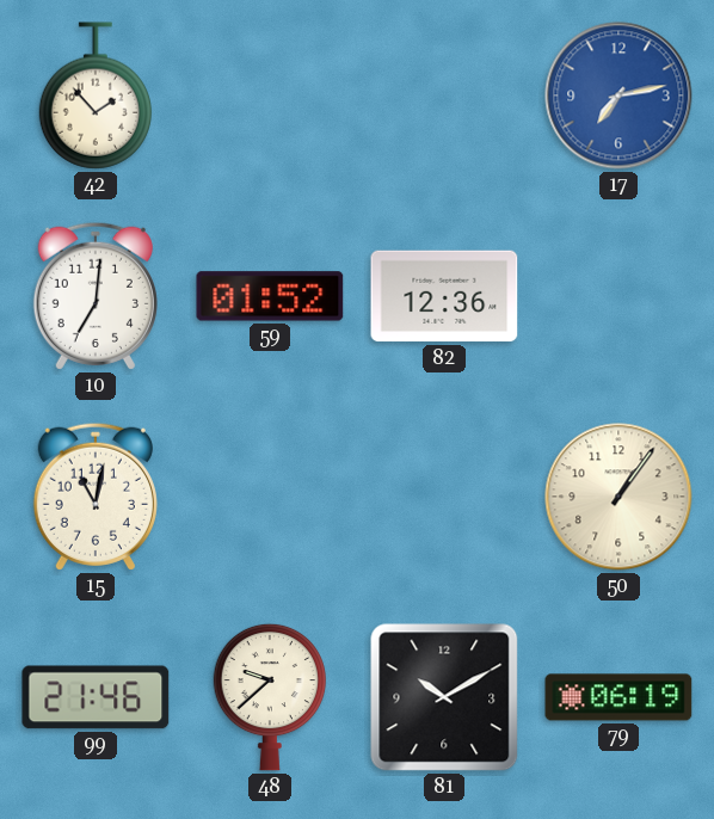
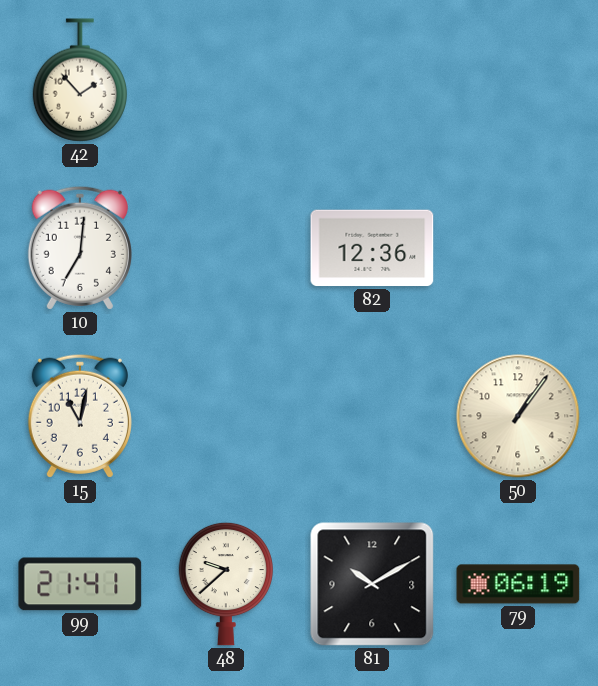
17: 7:13 -> none (618, 96)
59: 01:52 -> none (270, 296)
99: 21:46 -> 21:41 (80, 584)
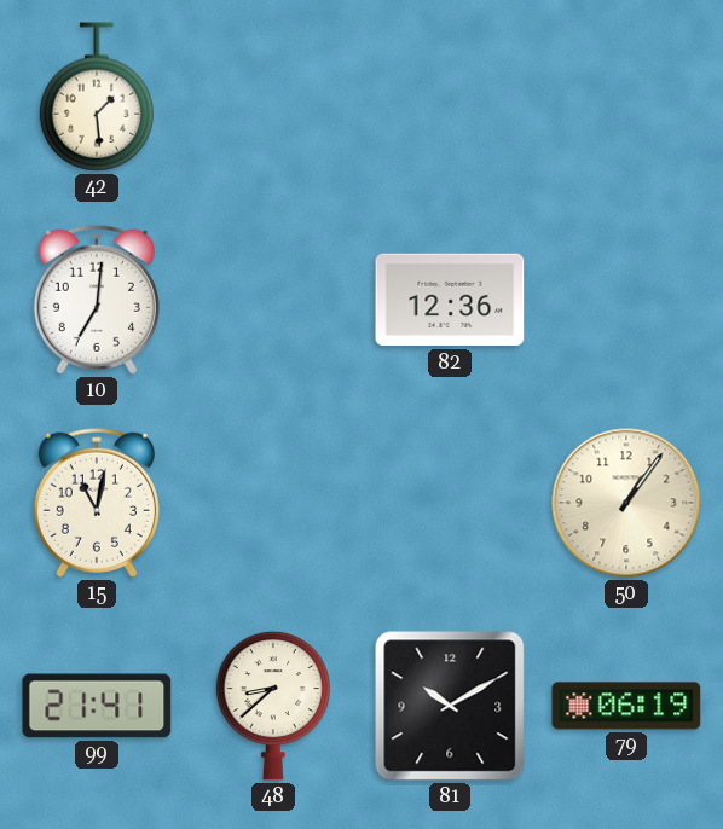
42: 1:53 -> 1:29 (96, 97)
48: 9:38 -> 8:38 (272, 706)
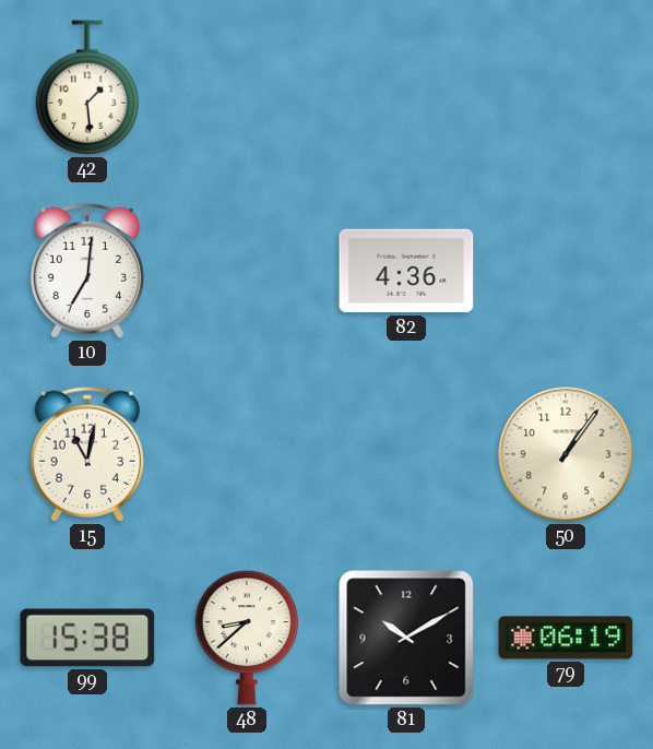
82: 12:36 -> 4:36 (406, 271)
99: 21:41 -> 15:38 (87, 638)
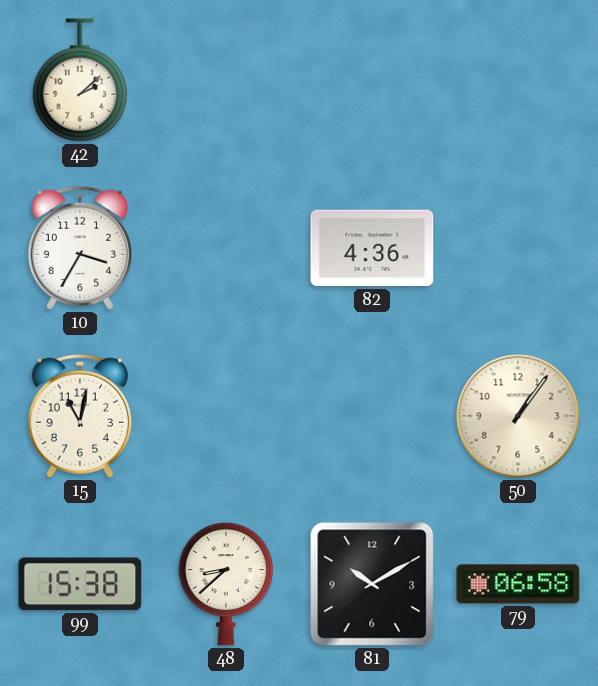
42: 1:29 -> 2:08 (79, 80)
10: 7:01 -> 3:35 (80, 248)
79: 06:19 -> 06:58 (518, 584)
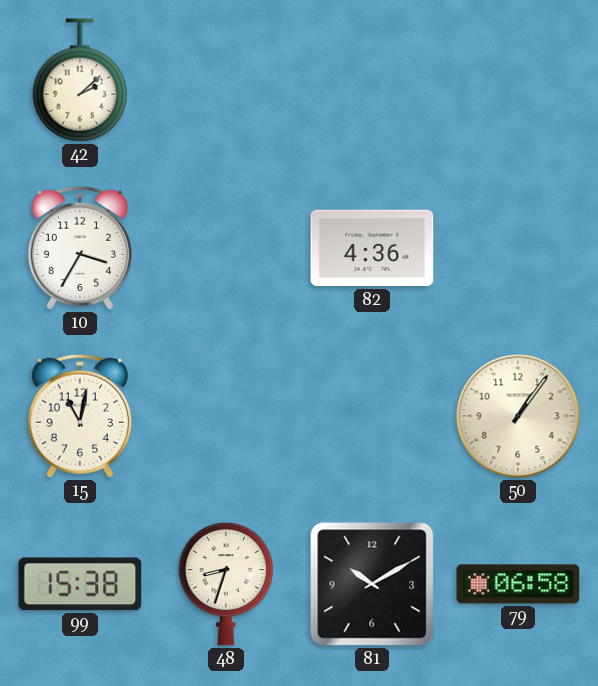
48: 8:38 -> 8:33 (225, 584)
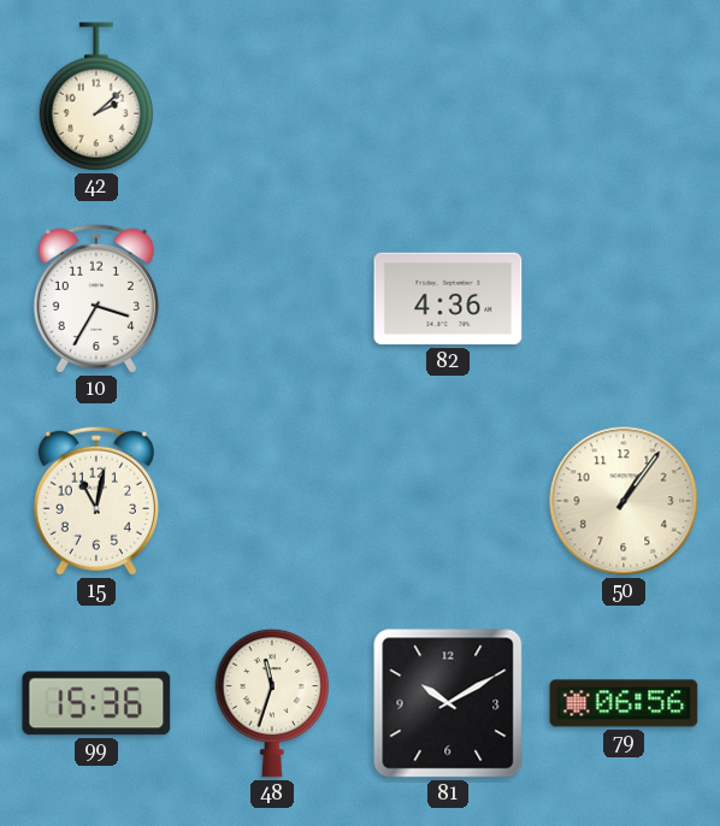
99: 15:38 -> 15:36 (96, 703)
48: 8:33 -> 11:33 (271, 703)
79: 06:58 -> 06:56 (624, 703)
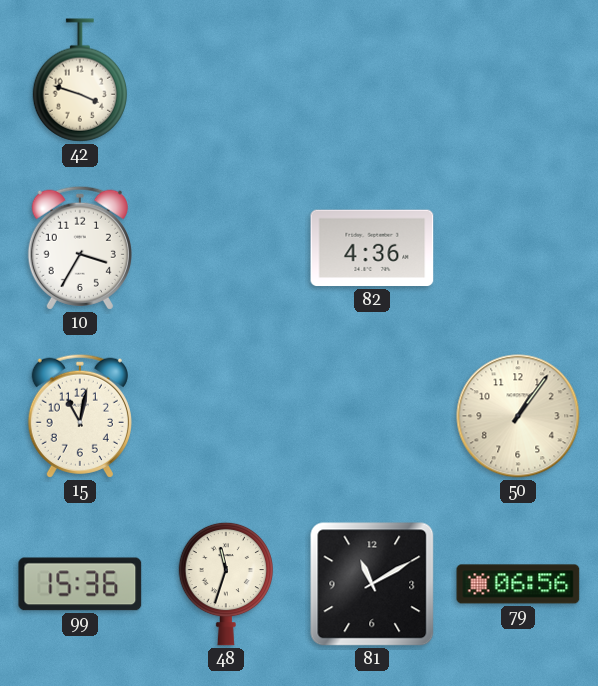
42: 2:08 -> 3:48 (79, 80)
81: 10:10 -> 11:10 (372, 584)
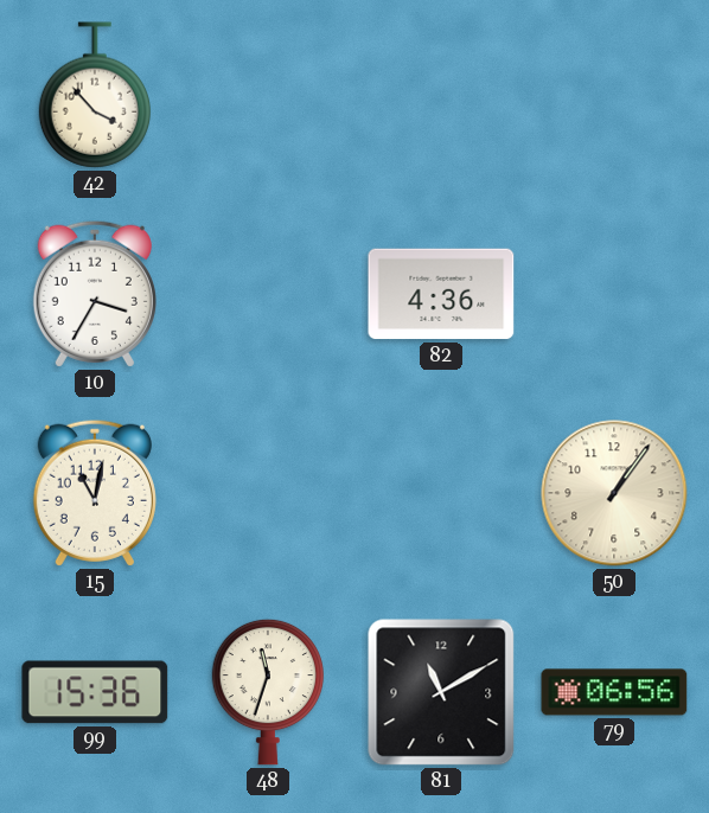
42: 3:48 -> 3:53 (94, 95)
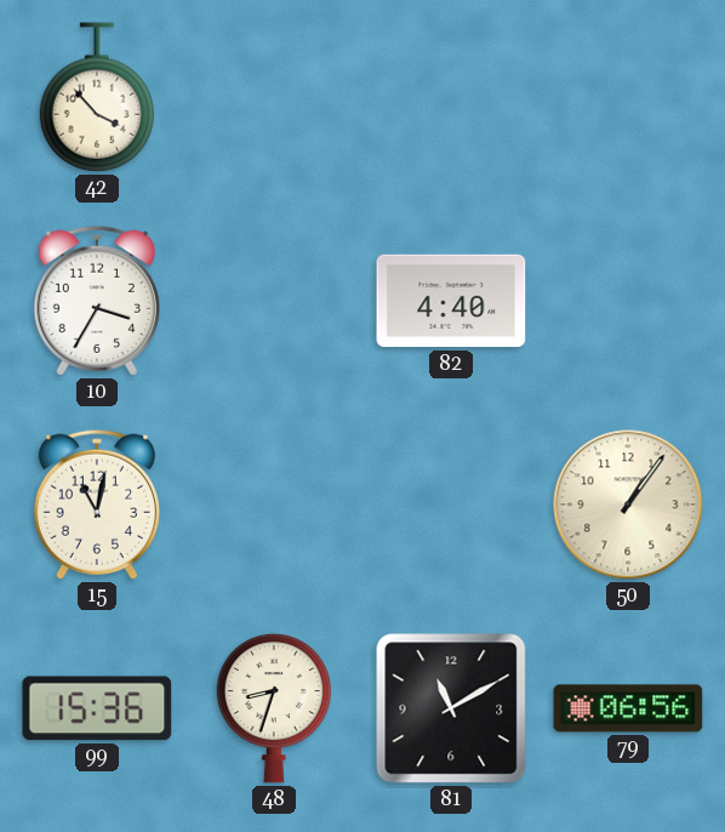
82: 4:36 -> 4:40 (451, 301)
48: 11:33 -> 8:33 (273, 708)
